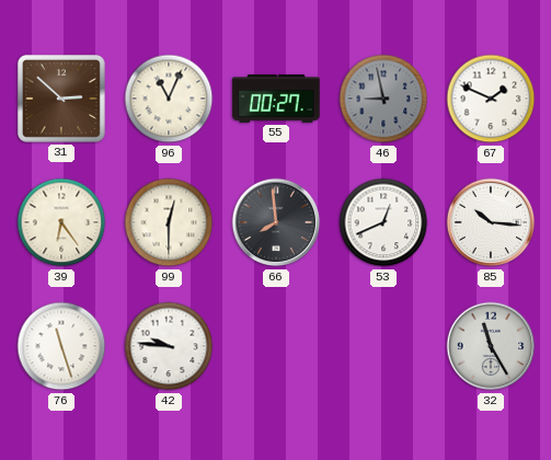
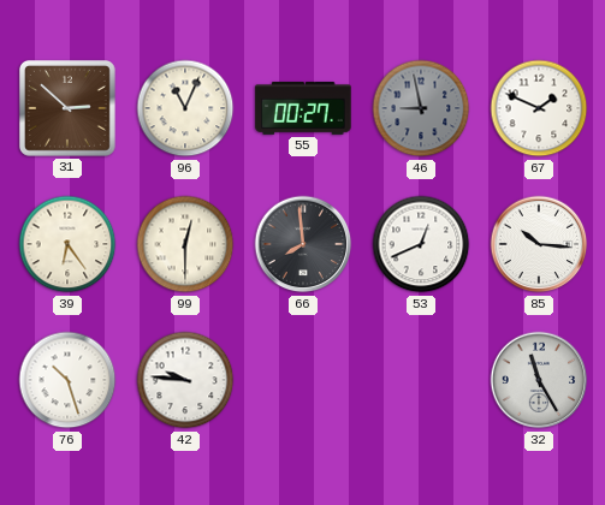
76: 11:27 -> 10:27 (67, 380)
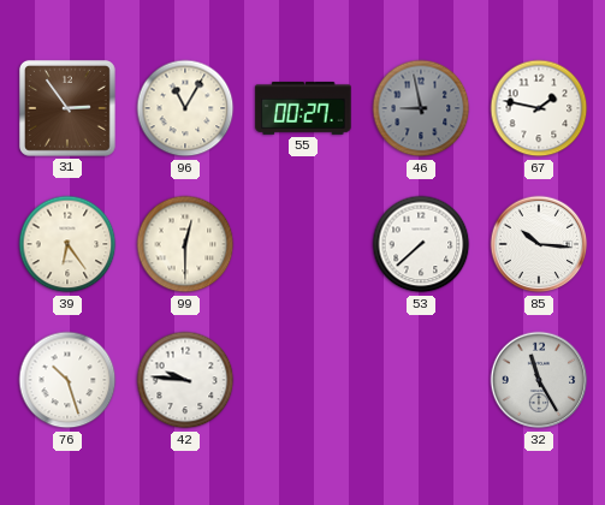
31: 2:52 -> 2:54 (67, 108)
96: 11:04 -> 11:05 (185, 108)
67: 1:49 -> 1:47 (539, 108)
66: 7:59 -> none (303, 244)
53: 12:41 -> 7:38 (421, 244)
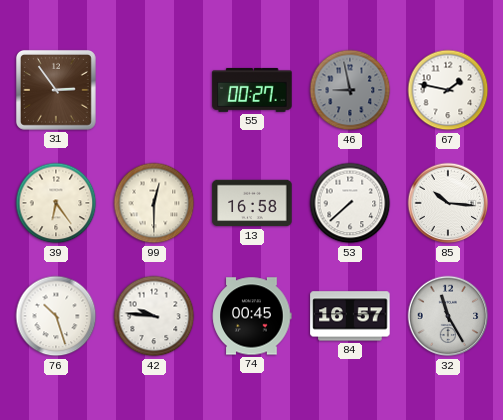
96: 11:05 -> none (185, 108)
13: none -> 16:58 (252, 203)
74: none -> 00:45 (252, 316)
84: none -> 16:57 (350, 316)
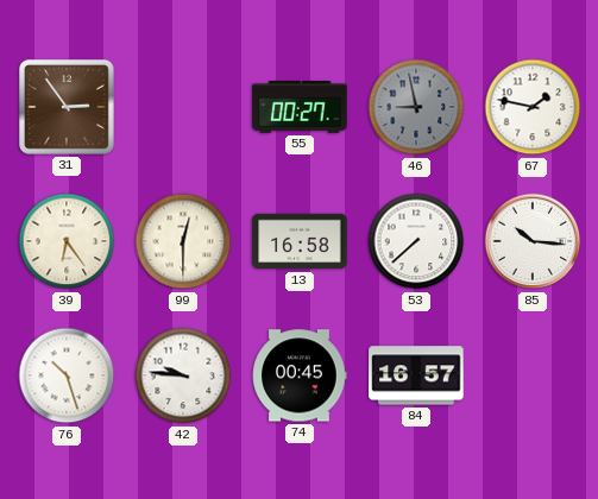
32: 11:25 -> none (448, 316)
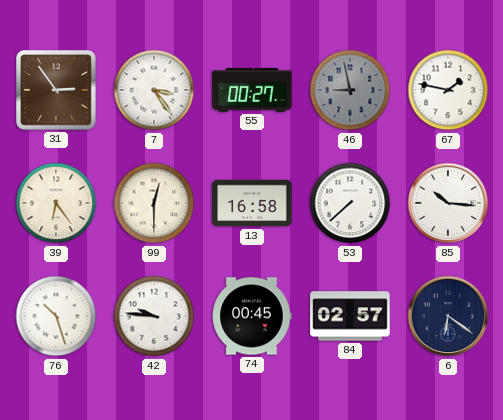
7: none -> 3:24 (154, 90)
84: 16:57 -> 02:57 (350, 316)
6: none -> 6:21 (448, 316)
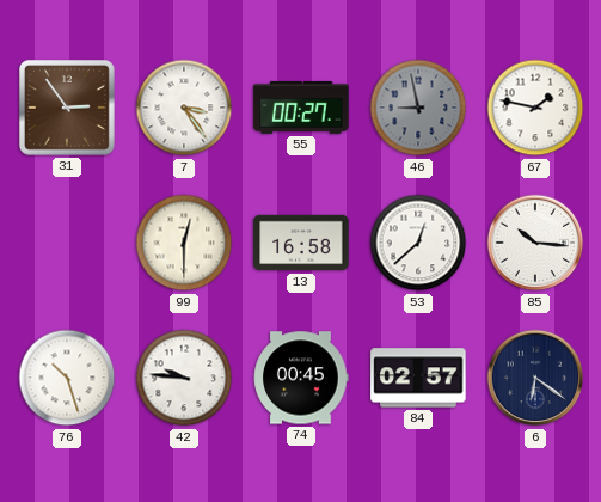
39: 6:24 -> none (56, 203)
53: 7:38 -> 12:38 (418, 243)
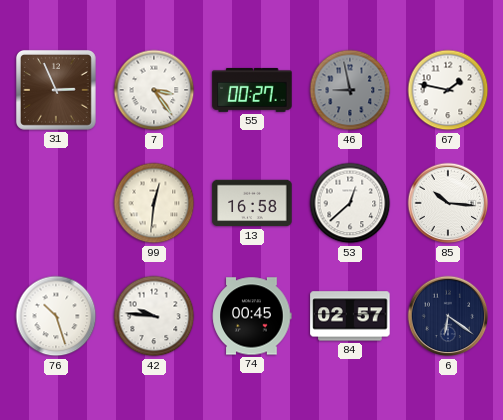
31: 2:54 -> 2:56 (56, 90)
99: 12:30 -> 12:31 (154, 203)
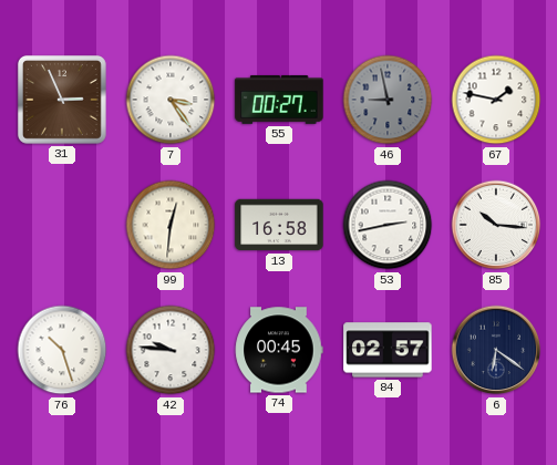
53: 12:38 -> 2:43 (388, 225)
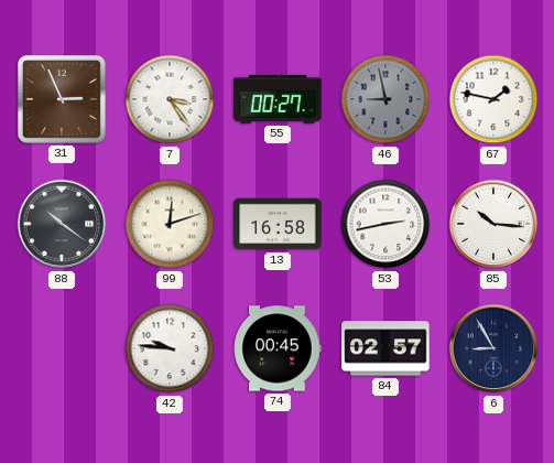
88: none -> 10:21 (62, 224)
99: 12:31 -> 12:12 (170, 224)
76: 10:27 -> none (62, 350)
6: 6:21 -> 8:55 (493, 348)
